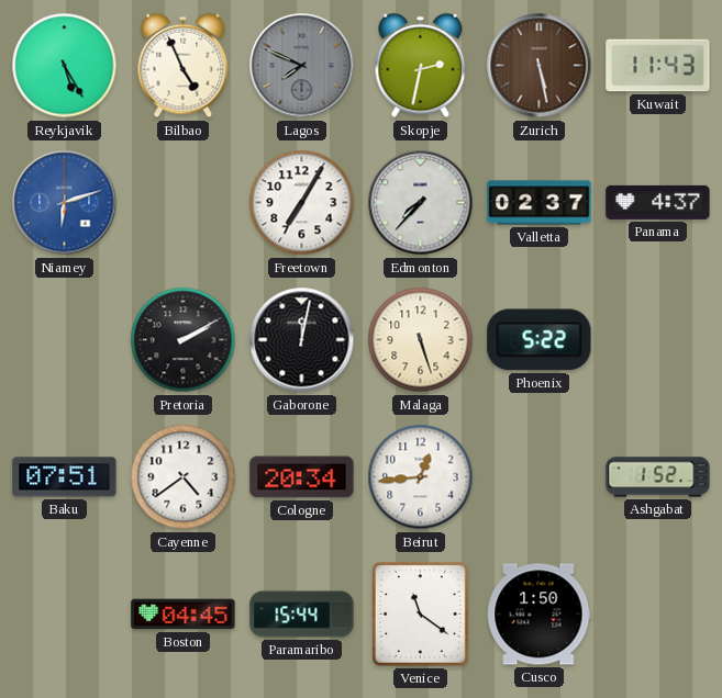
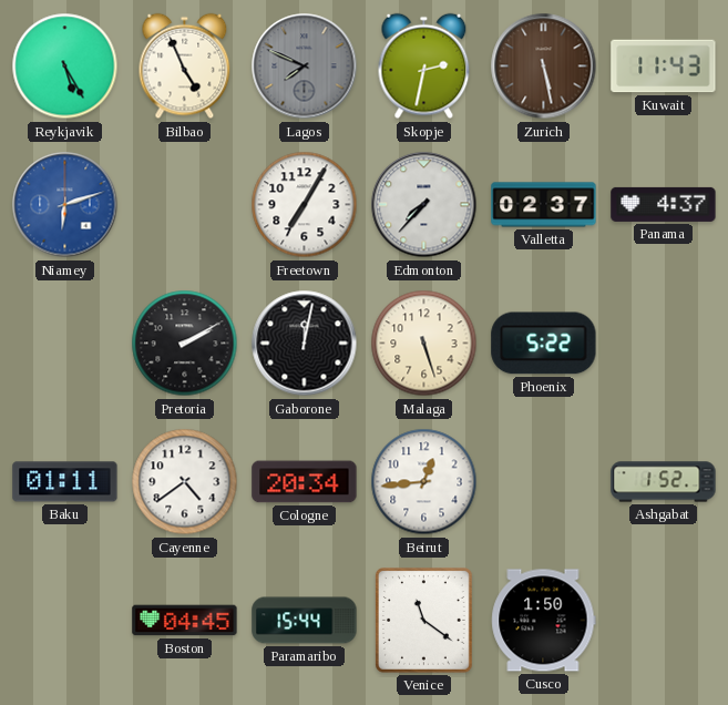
Baku: 07:51 -> 01:11 (65, 482)
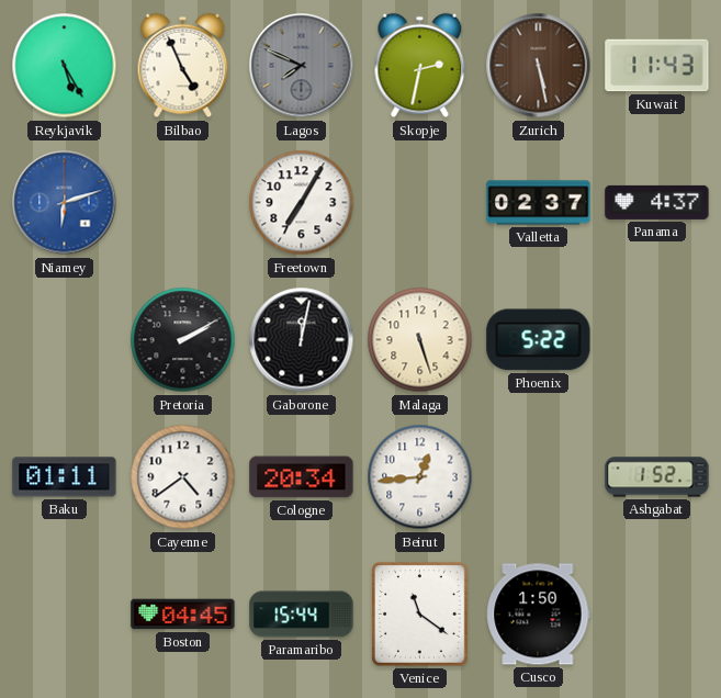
Edmonton: 7:37 -> none (424, 205)
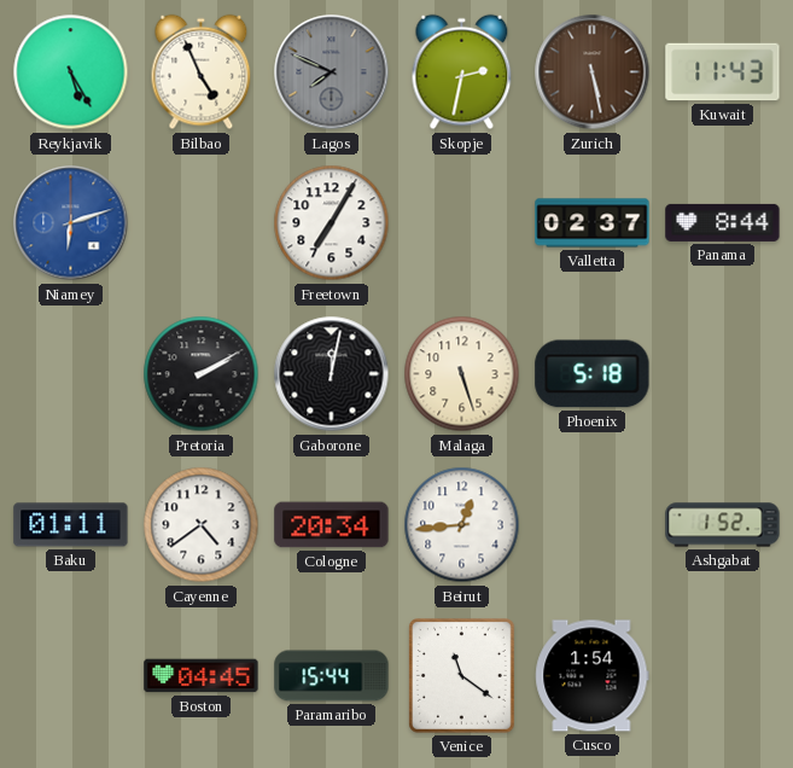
Panama: 4:37 -> 8:44 (723, 222)
Phoenix: 5:22 -> 5:18 (593, 374)
Cusco: 1:50 -> 1:54 (593, 676)
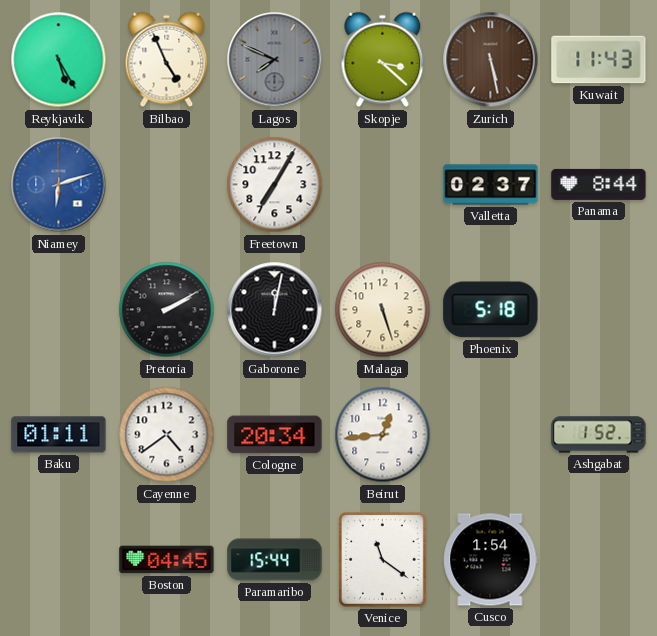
Skopje: 2:32 -> 3:22 (383, 60)
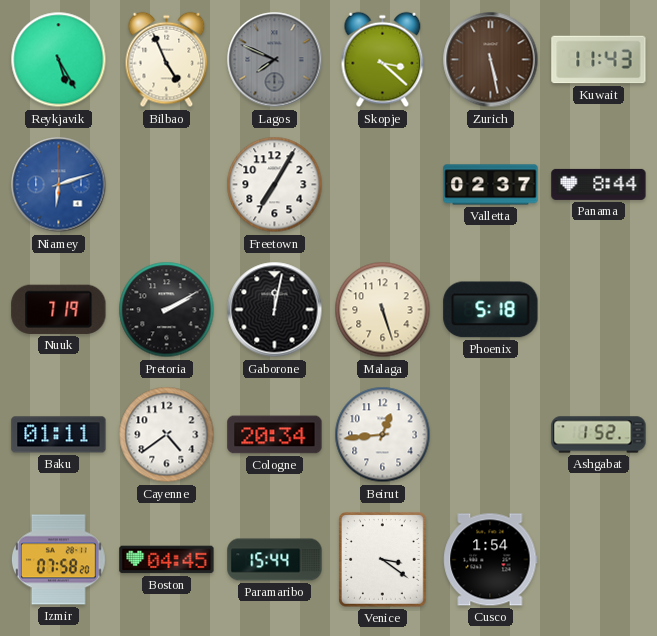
Nuuk: none -> 7:19 (59, 309)
Izmir: none -> 07:58 (58, 560)
Venice: 11:21 -> 3:21 (383, 560)
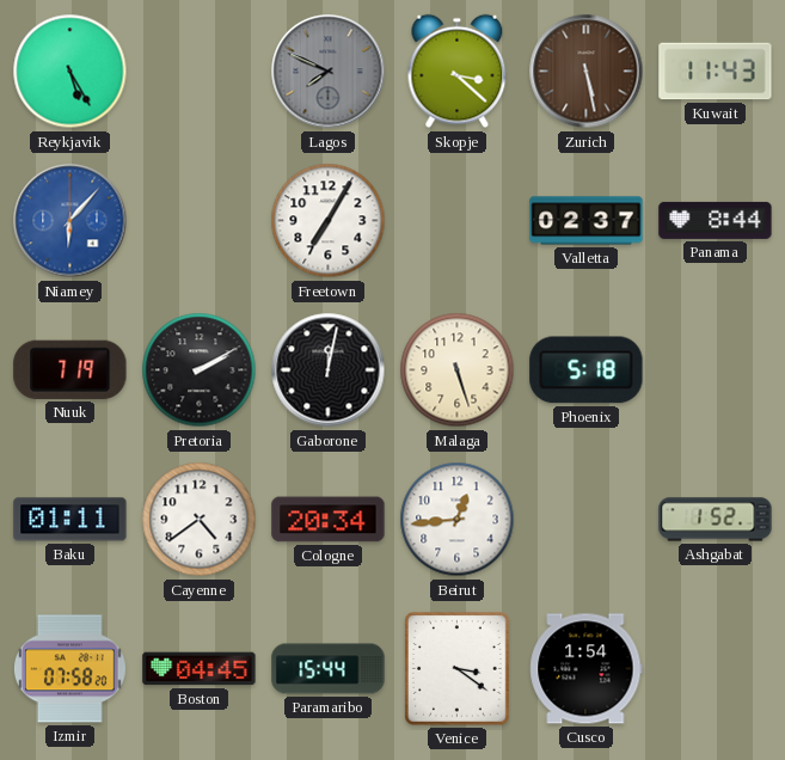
Bilbao: 4:56 -> none (167, 60)
Niamey: 6:12 -> 6:07 (70, 221)
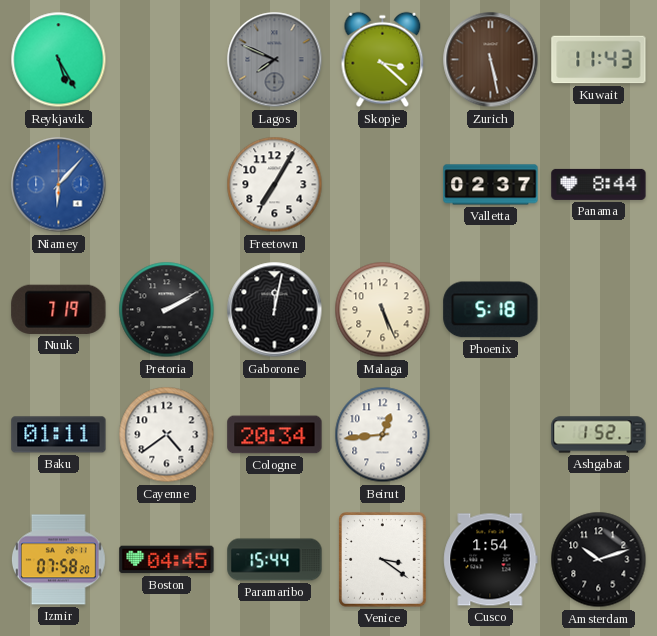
Malaga: 5:27 -> 5:26 (383, 310)
Amsterdam: none -> 10:12 (599, 560)
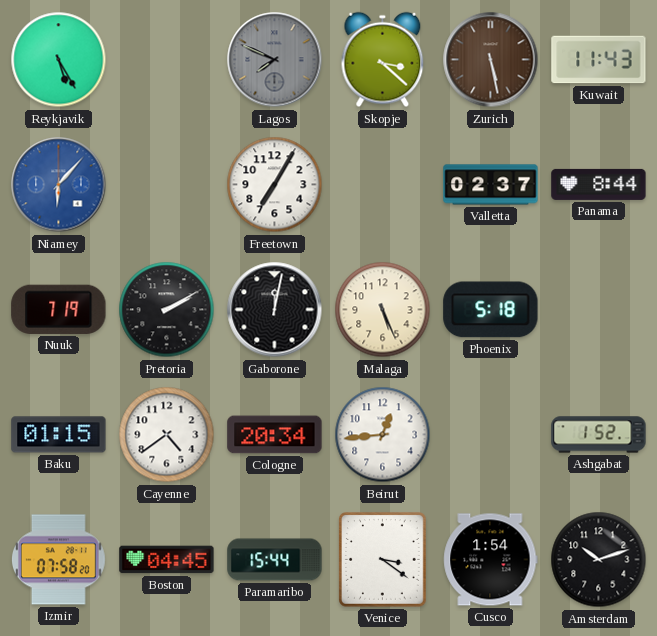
Baku: 01:11 -> 01:15 (59, 435)
